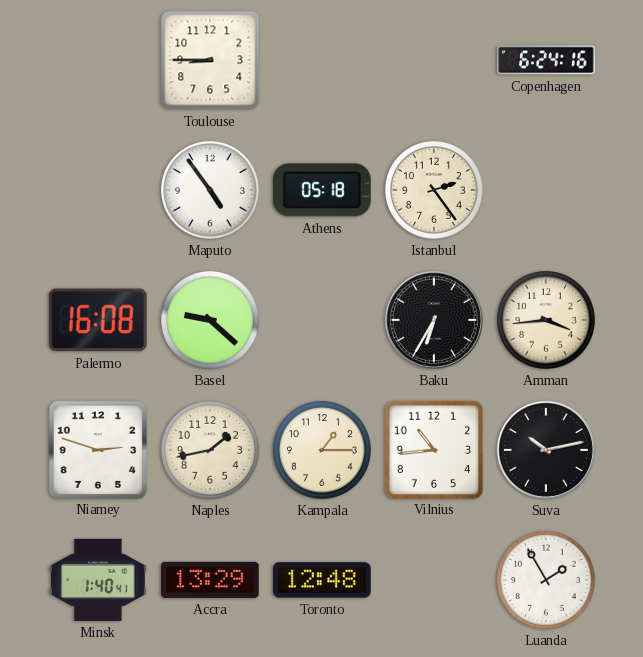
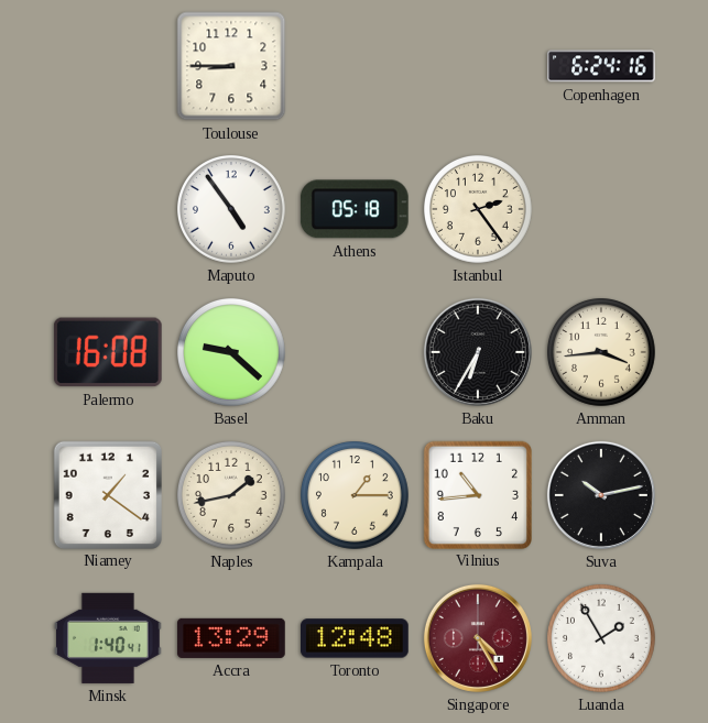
Niamey: 2:48 -> 1:21 (107, 494)
Singapore: none -> 4:25 (478, 638)
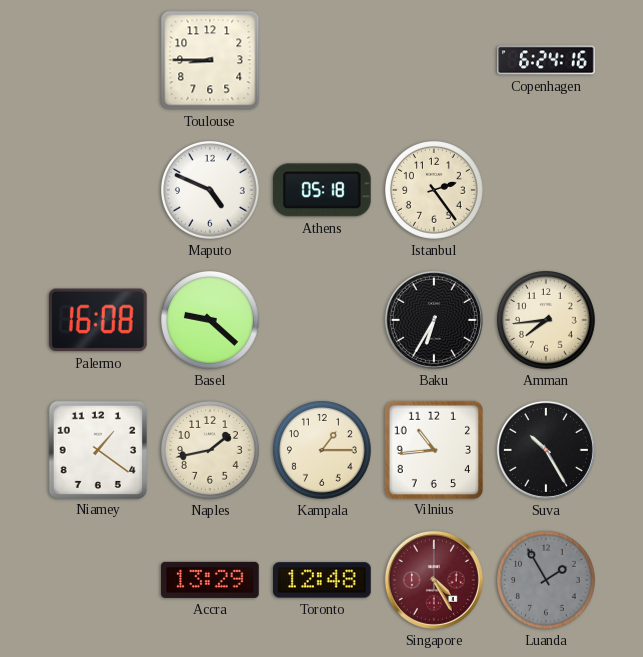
Maputo: 4:54 -> 4:49 (211, 191)
Amman: 3:44 -> 7:44 (547, 321)
Suva: 10:13 -> 10:25 (546, 450)
Minsk: 1:40 -> none (109, 638)
Luanda dial: white -> grey (547, 581)
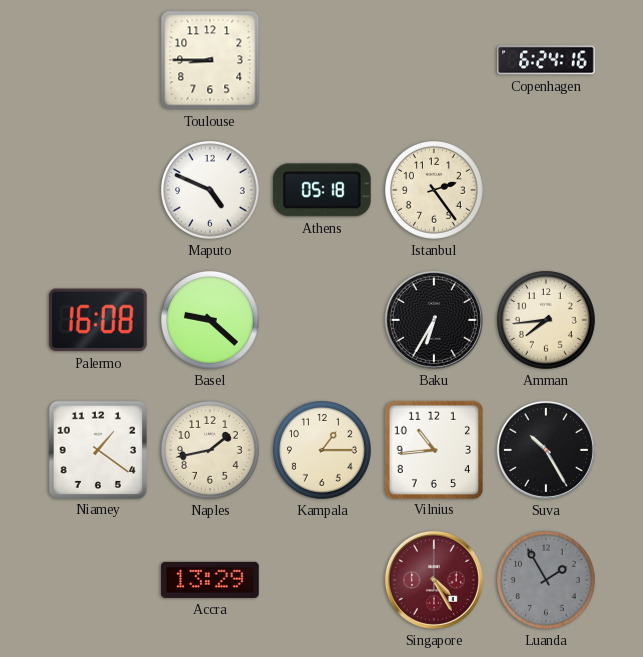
Toronto: 12:48 -> none (323, 580)
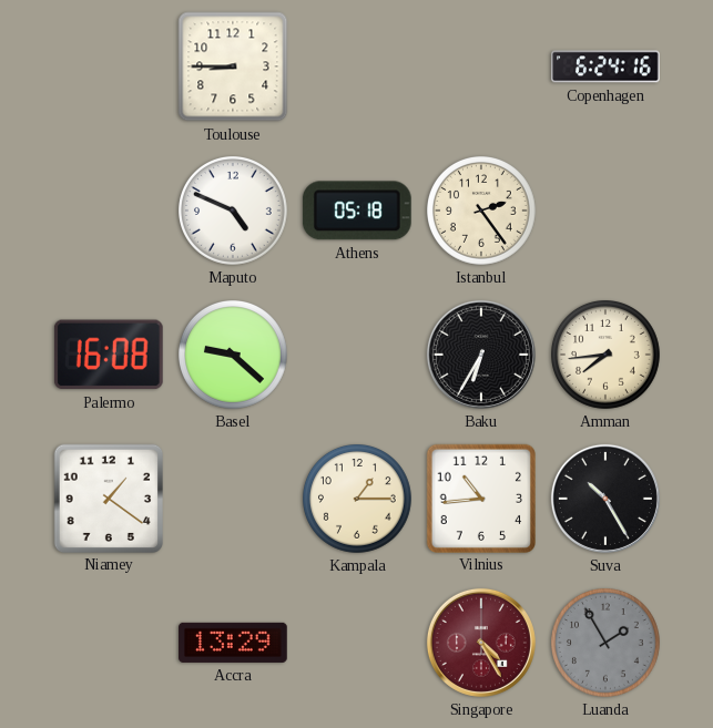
Naples: 1:43 -> none (211, 451)
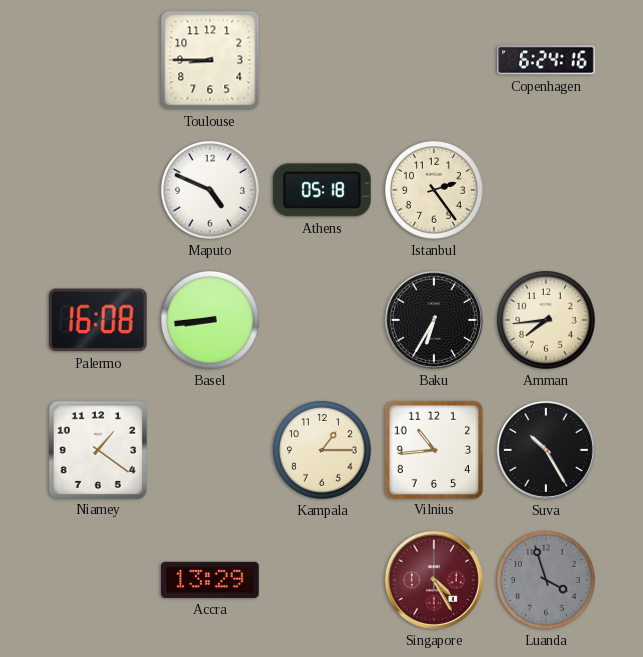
Basel: 9:22 -> 8:44 (211, 321)
Luanda: 1:55 -> 3:57 (547, 581)
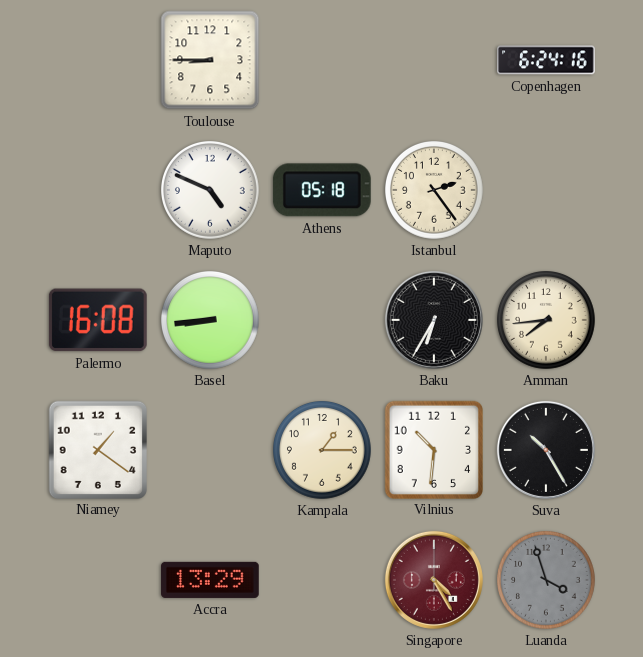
Vilnius: 10:44 -> 10:31 (433, 449)
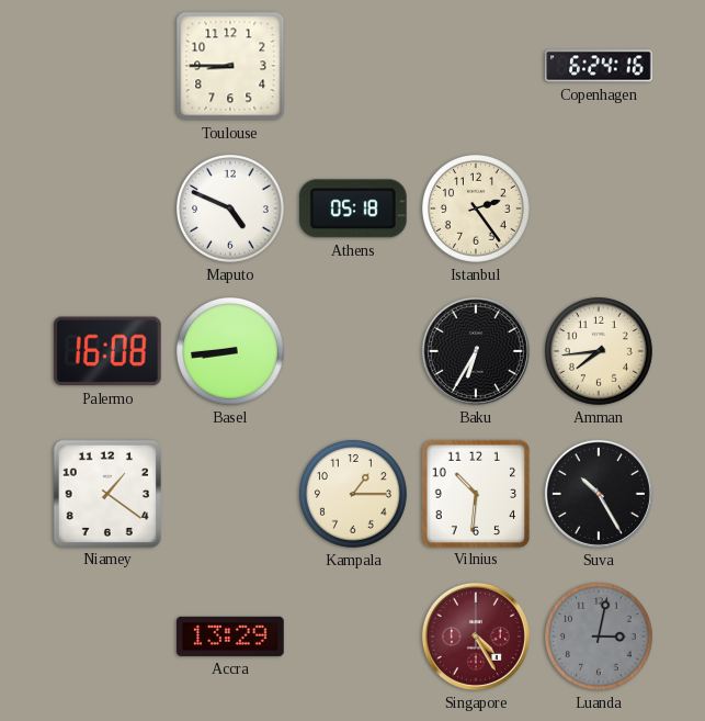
Luanda: 3:57 -> 3:02 (600, 638)
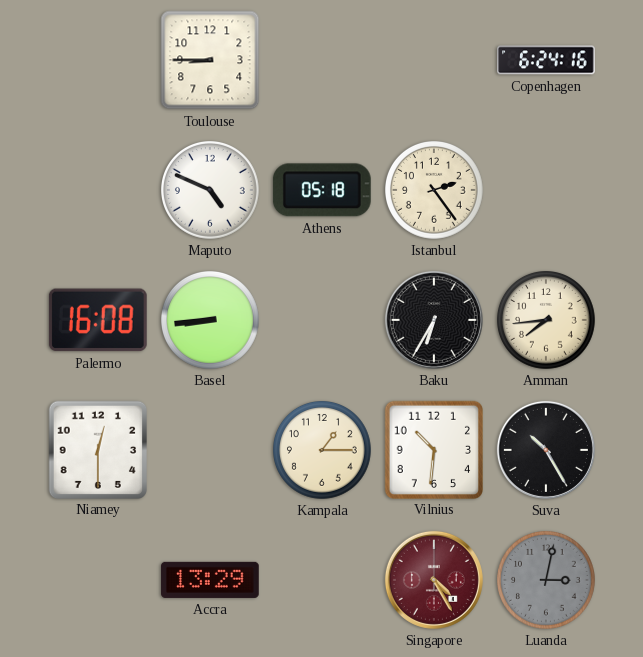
Niamey: 1:21 -> 12:30 (97, 449)
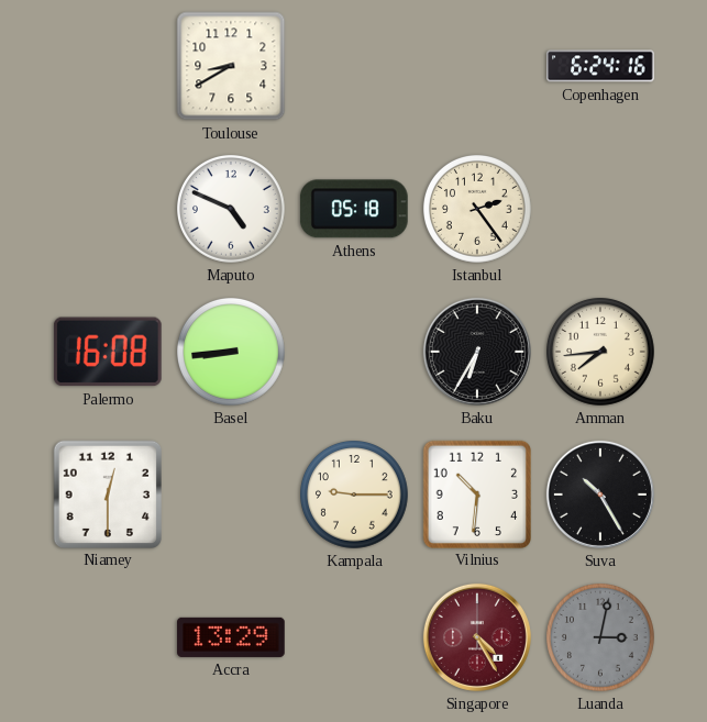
Toulouse: 8:45 -> 8:40 (231, 66)
Kampala: 1:15 -> 9:15 (355, 496)
